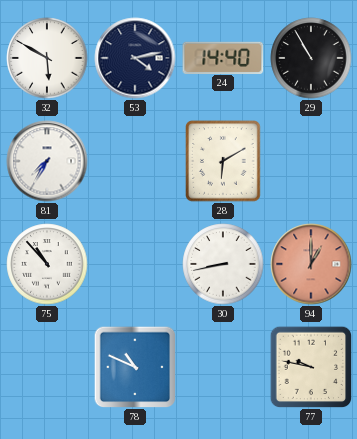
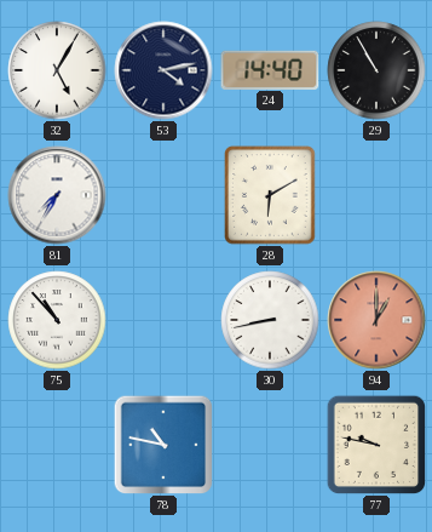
32: 5:50 -> 5:05 (57, 70)
78: 10:49 -> 10:47 (163, 445)
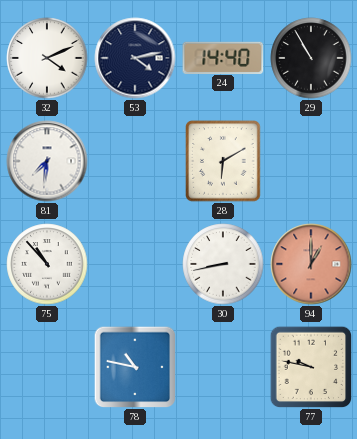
32: 5:05 -> 4:11 (47, 58)
81: 7:35 -> 7:31 (47, 161)
